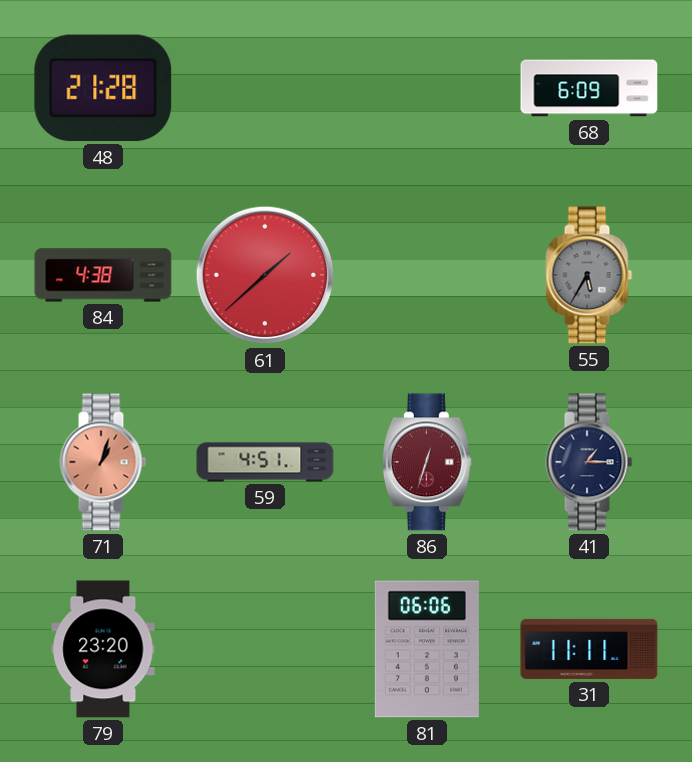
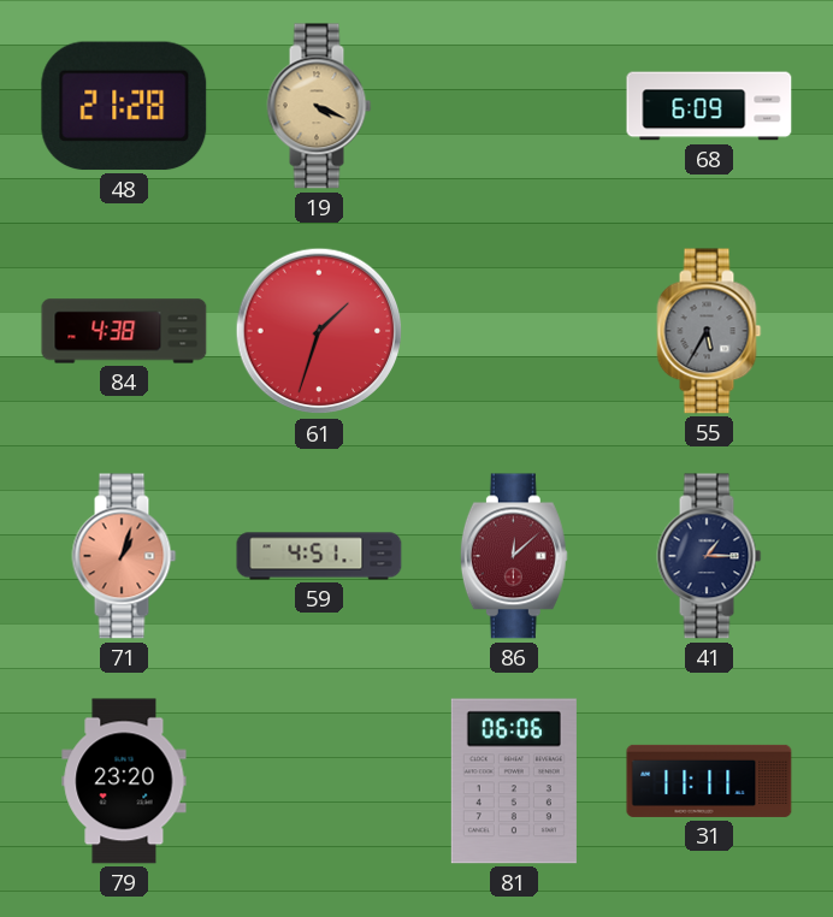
19: none -> 4:19 (319, 106)
61: 1:38 -> 1:33 (319, 331)
86: 12:33 -> 12:08 (514, 556)
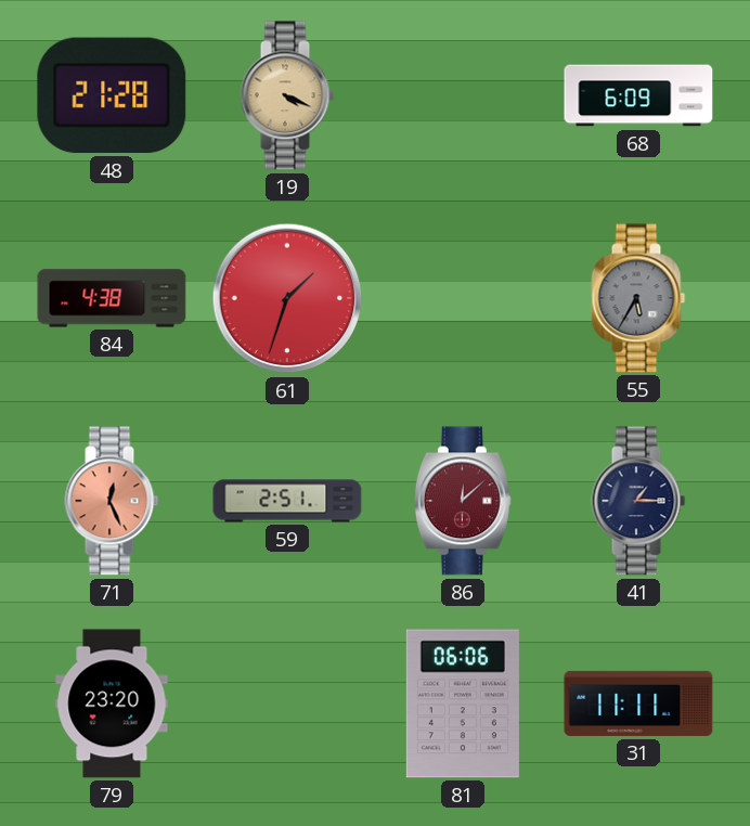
71: 1:03 -> 12:26 (112, 501)
59: 4:51 -> 2:51 (287, 501)
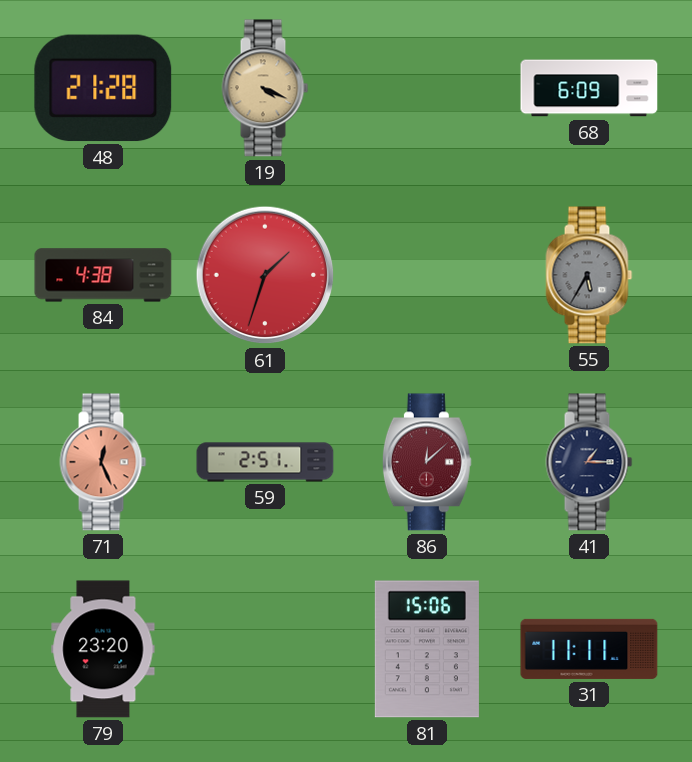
81: 06:06 -> 15:06 (427, 649)
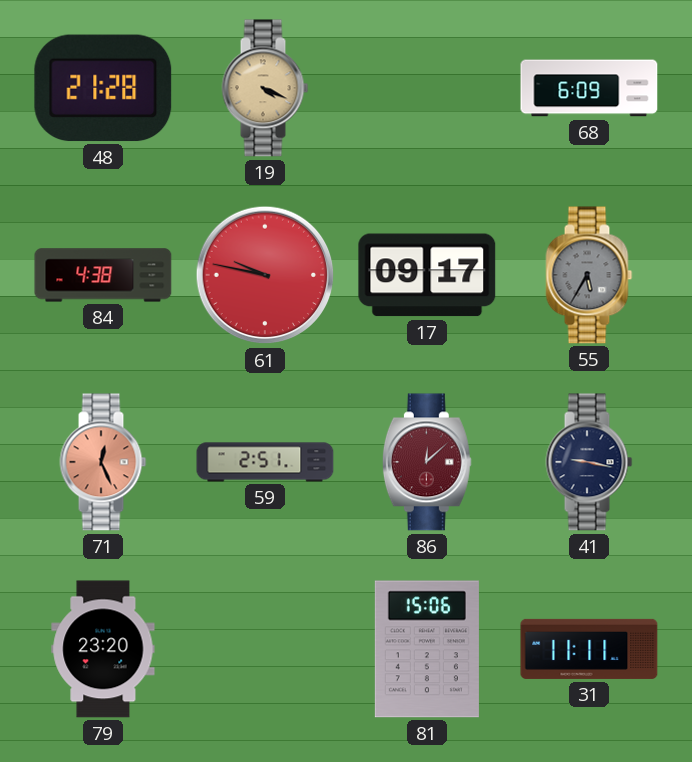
61: 1:33 -> 9:47 (265, 275)
17: none -> 09:17 (427, 275)
41: 1:15 -> 9:17 (589, 462)
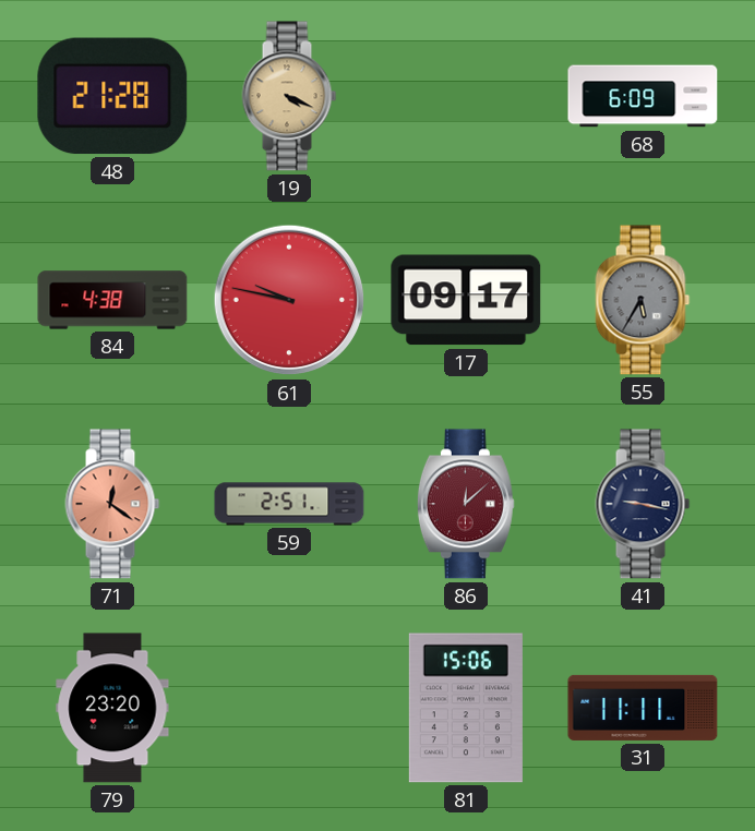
71: 12:26 -> 12:21 (112, 504)
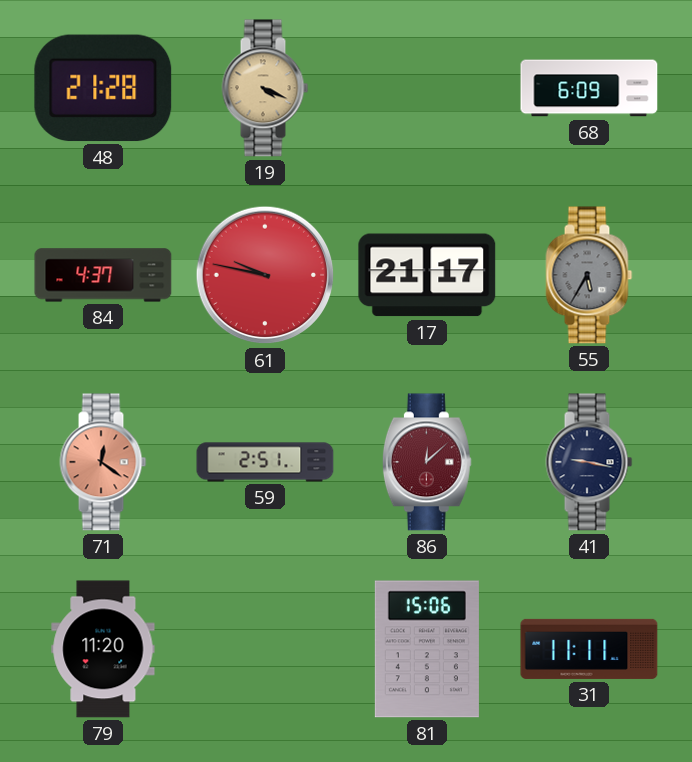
84: 4:38 -> 4:37 (103, 275)
17: 09:17 -> 21:17 (427, 275)
79: 23:20 -> 11:20 (103, 649)
